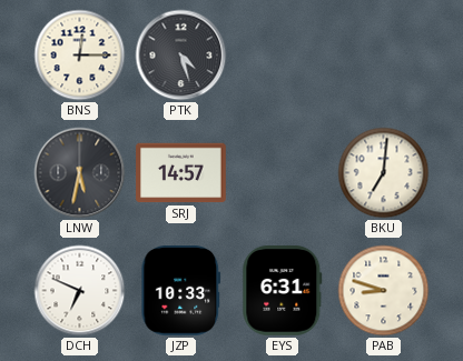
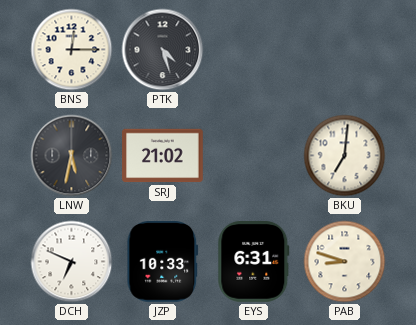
SRJ: 14:57 -> 21:02 (163, 156)
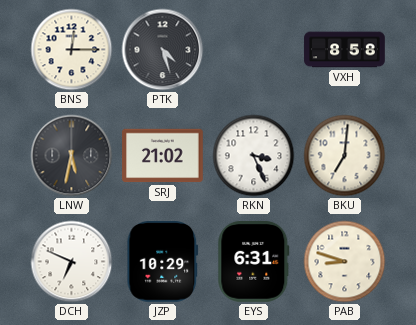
VXH: none -> 8:58 (345, 50)
RKN: none -> 3:26 (254, 156)
JZP: 10:33 -> 10:29 (163, 262)
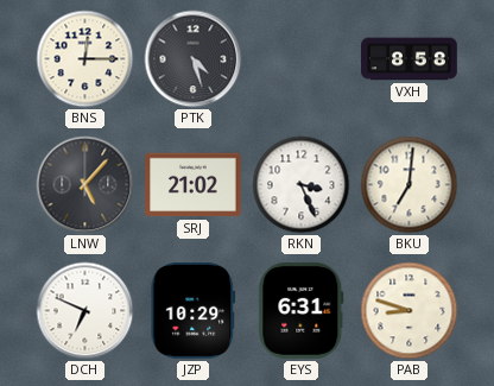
LNW: 5:32 -> 5:07 (85, 185)
